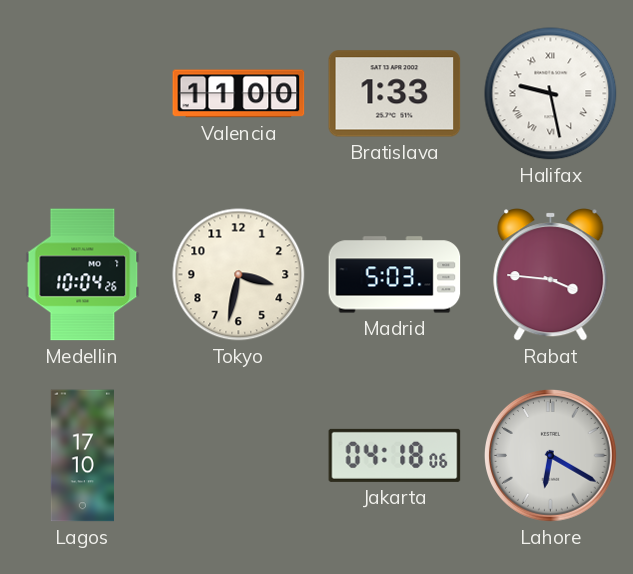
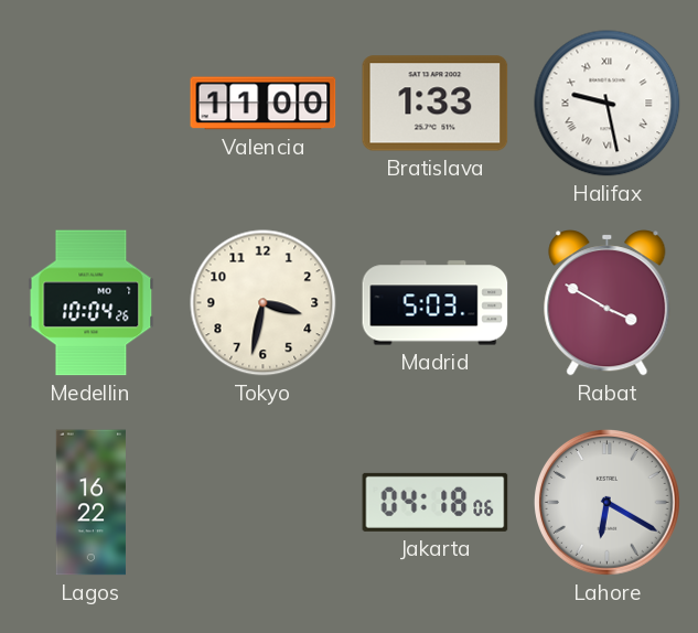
Rabat: 3:46 -> 3:50 (608, 303)
Lagos: 17:10 -> 16:22 (90, 503)
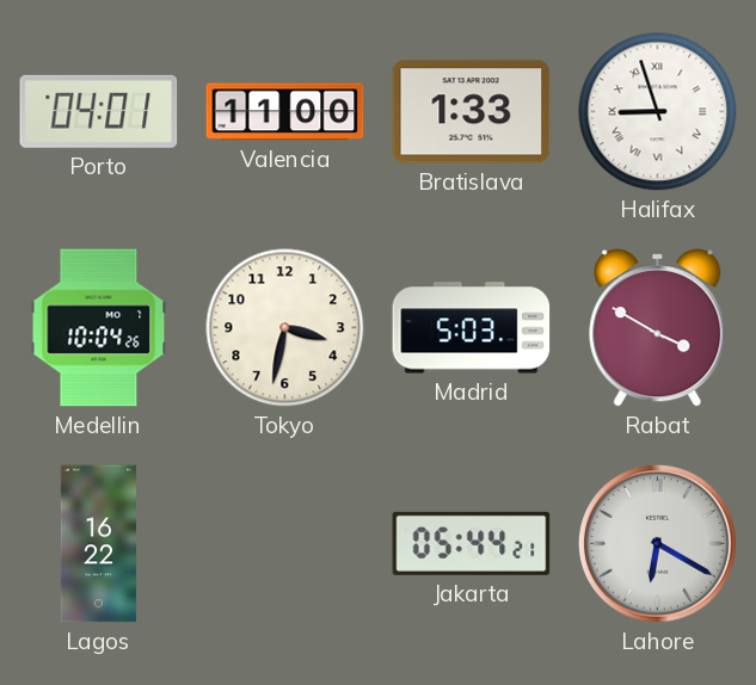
Porto: none -> 04:01 (99, 111)
Halifax: 9:28 -> 8:57 (658, 112)
Jakarta: 04:18 -> 05:44 (472, 543)
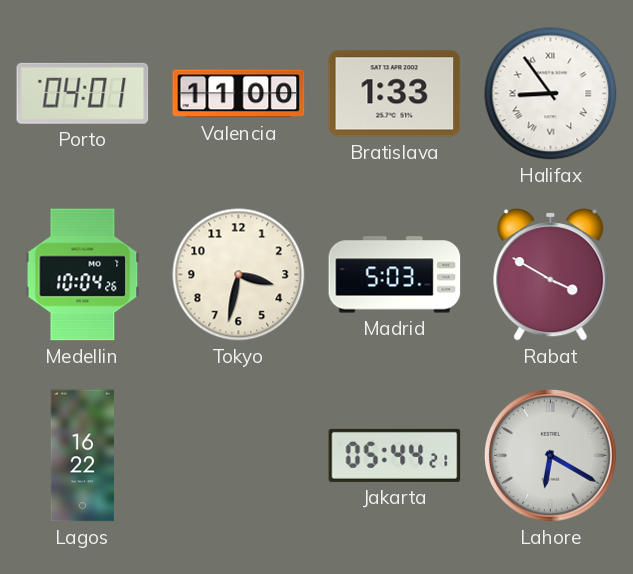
Halifax: 8:57 -> 8:54 (551, 94)
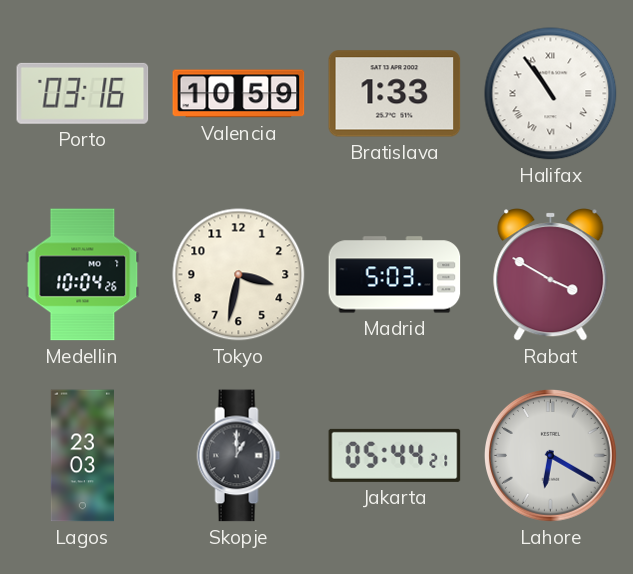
Porto: 04:01 -> 03:16 (83, 93)
Valencia: 11:00 -> 10:59 (239, 94)
Halifax: 8:54 -> 10:54 (551, 94)
Lagos: 16:22 -> 23:03 (82, 456)
Skopje: none -> 1:00 (239, 456)
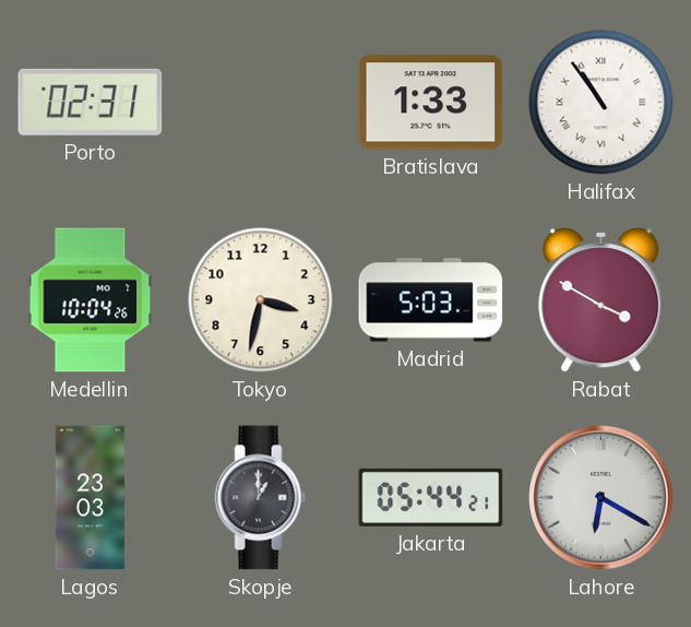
Porto: 03:16 -> 02:31 (91, 102)
Valencia: 10:59 -> none (239, 94)
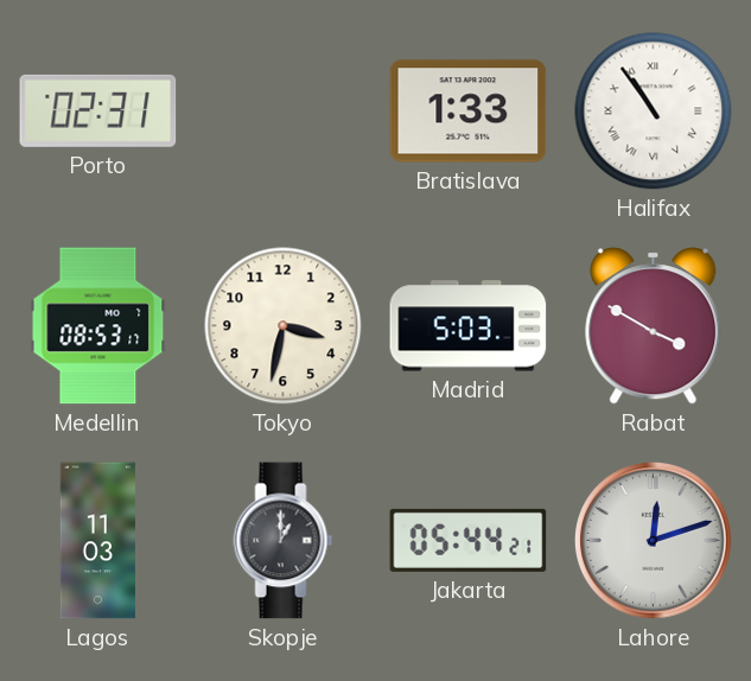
Medellin: 10:04 -> 08:53 (98, 326)
Lagos: 23:03 -> 11:03 (97, 541)
Lahore: 6:20 -> 12:12 (654, 541)
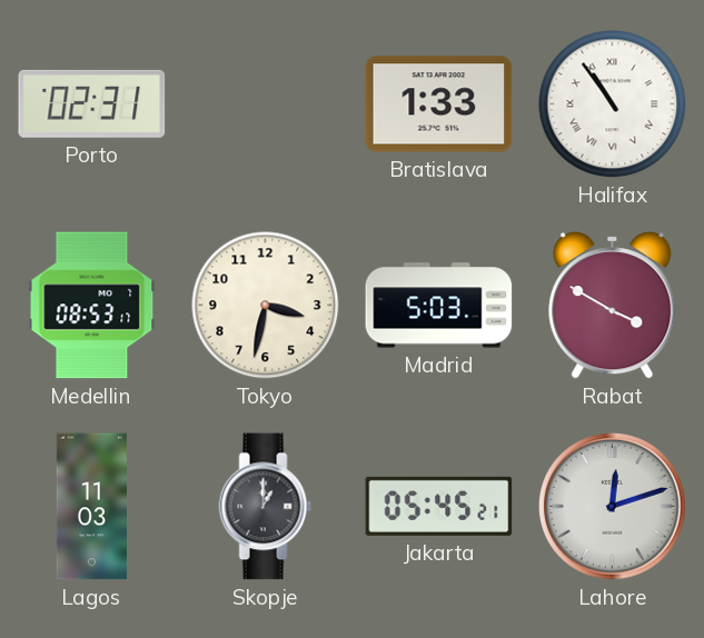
Jakarta: 05:44 -> 05:45 (439, 506)
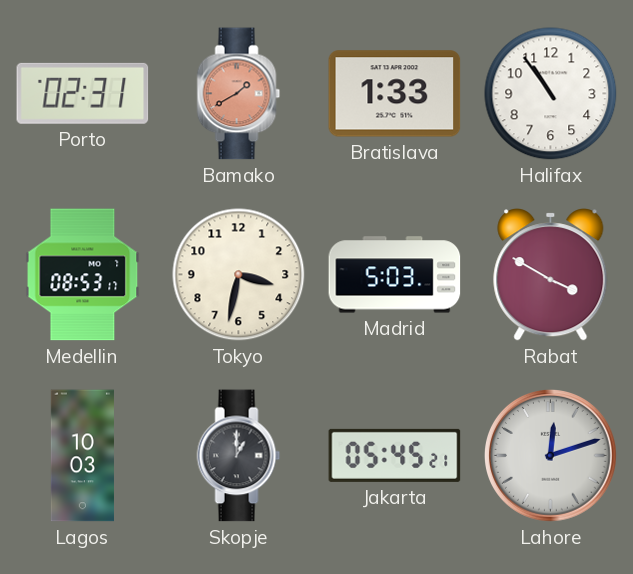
Bamako: none -> 1:40 (239, 94)
Halifax numerals: Roman -> Arabic (551, 94)
Lagos: 11:03 -> 10:03 (82, 456)
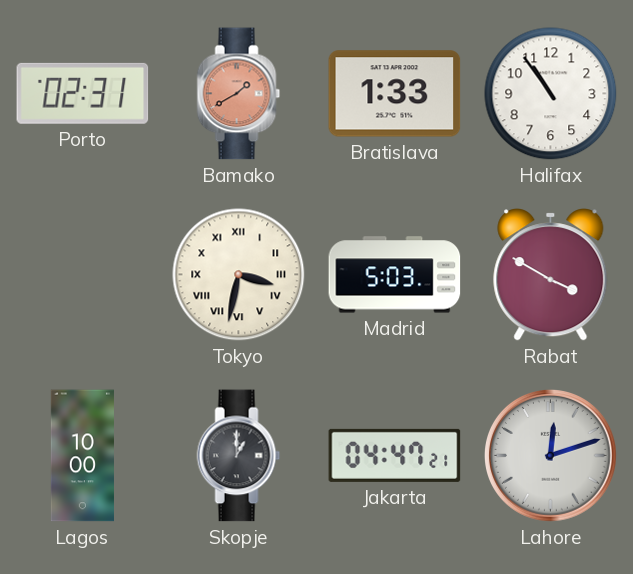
Medellin: 08:53 -> none (83, 275)
Tokyo numerals: Arabic -> Roman (239, 275)
Lagos: 10:03 -> 10:00 (82, 456)
Jakarta: 05:45 -> 04:47 (395, 455)
